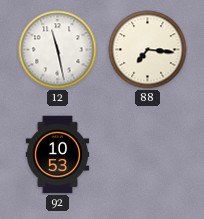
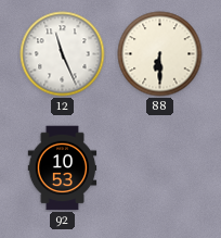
12: 11:28 -> 11:26 (63, 54)
88: 7:16 -> 6:30 (160, 54)
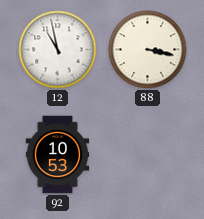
12: 11:26 -> 10:58 (58, 50)
88: 6:30 -> 3:17 (148, 50)
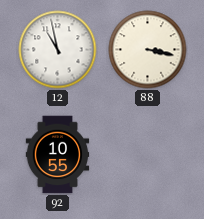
92: 10:53 -> 10:55 (58, 155)
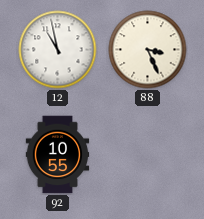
88: 3:17 -> 3:26 (148, 50)
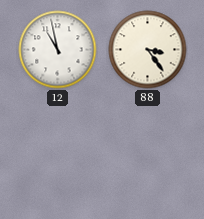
88: 3:26 -> 3:24 (148, 50)
92: 10:55 -> none (58, 155)
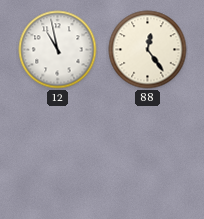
88: 3:24 -> 12:24 (148, 50)
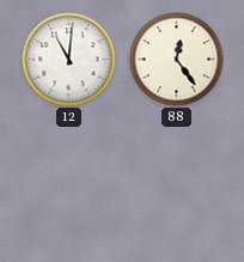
12: 10:58 -> 11:01 (69, 60)
